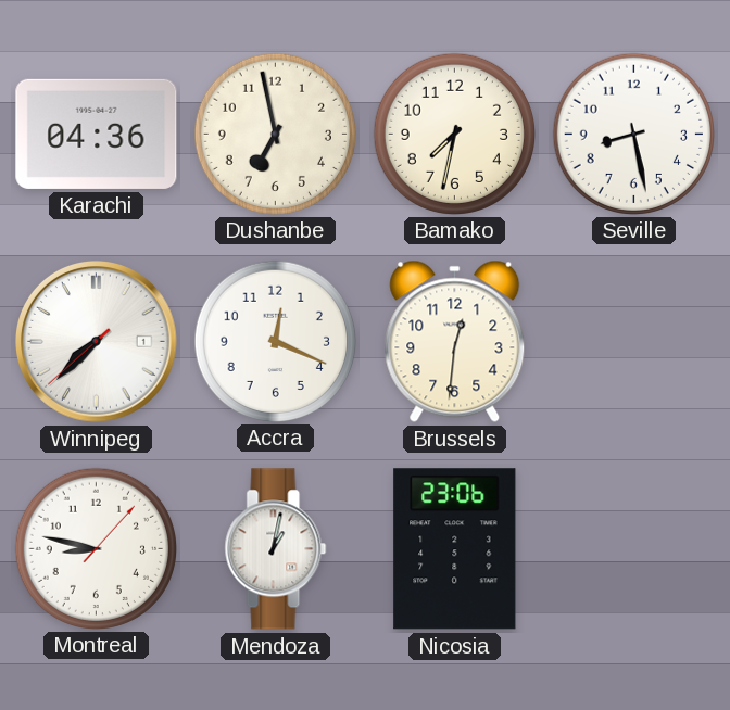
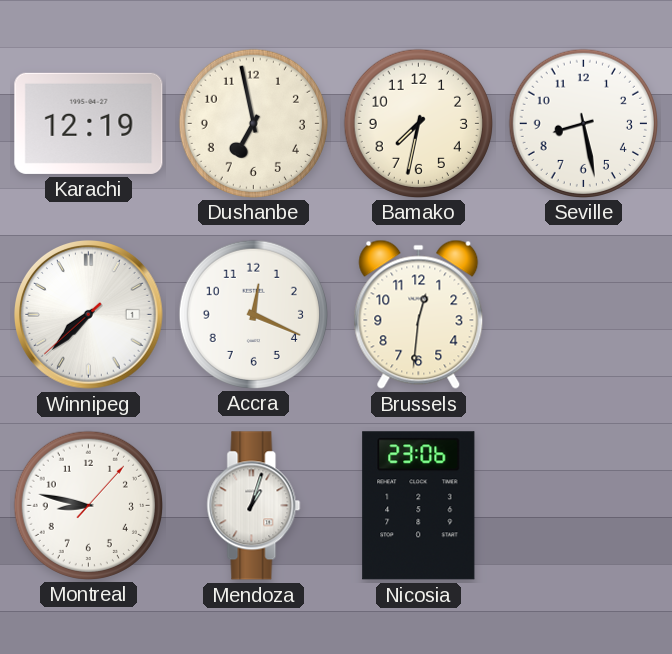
Karachi: 04:36 -> 12:19 (89, 123)
Mendoza: 1:02 -> 1:03 (254, 506)
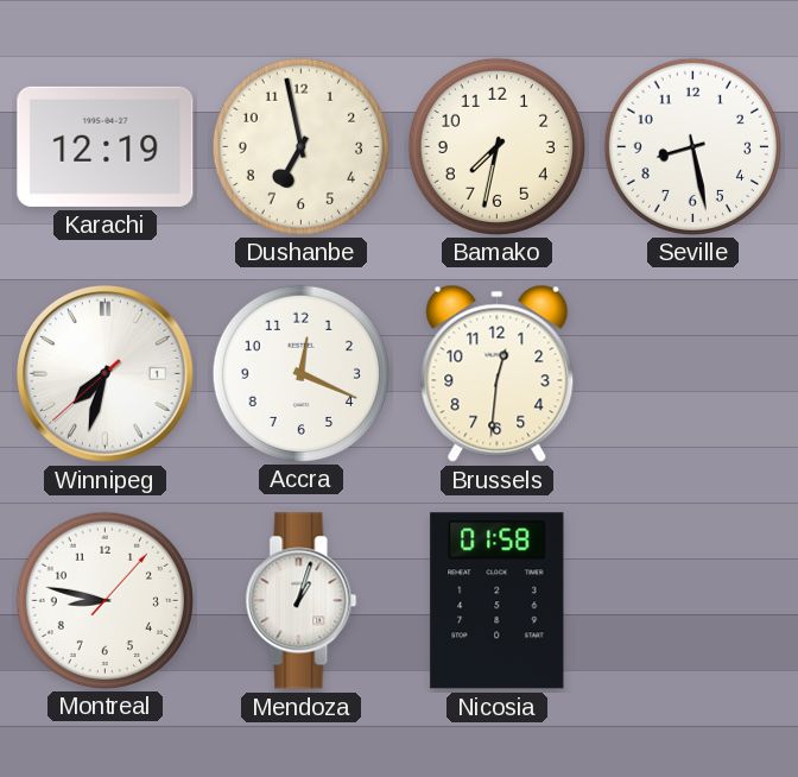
Winnipeg: 7:37 -> 7:32 (106, 374)
Nicosia: 23:06 -> 01:58 (498, 601)
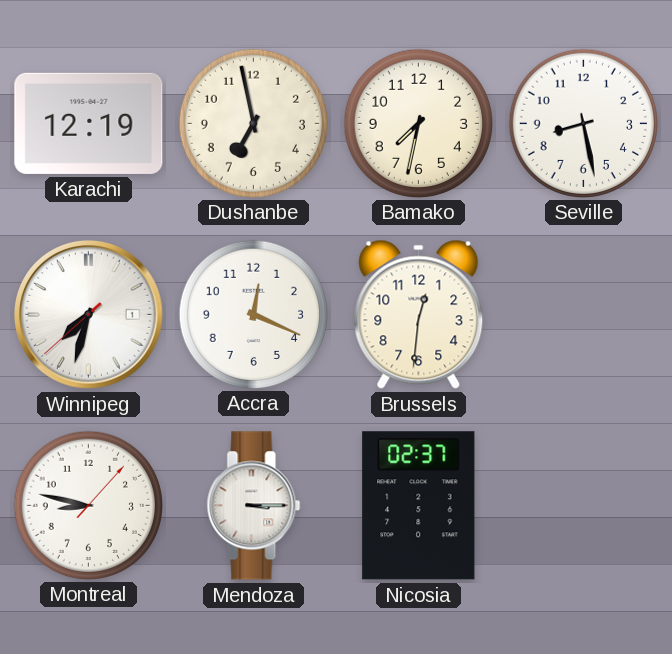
Mendoza: 1:03 -> 3:15 (254, 506)
Nicosia: 01:58 -> 02:37 (419, 506)
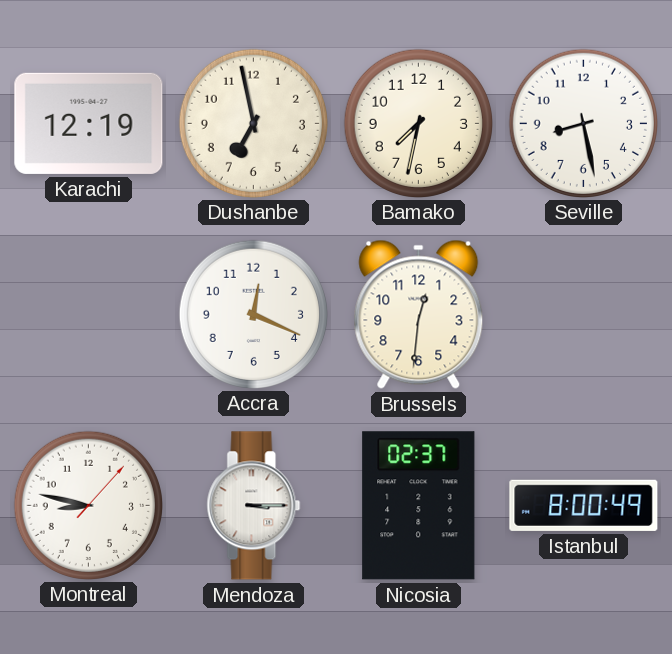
Winnipeg: 7:32 -> none (89, 315)
Istanbul: none -> 8:00 (584, 505)
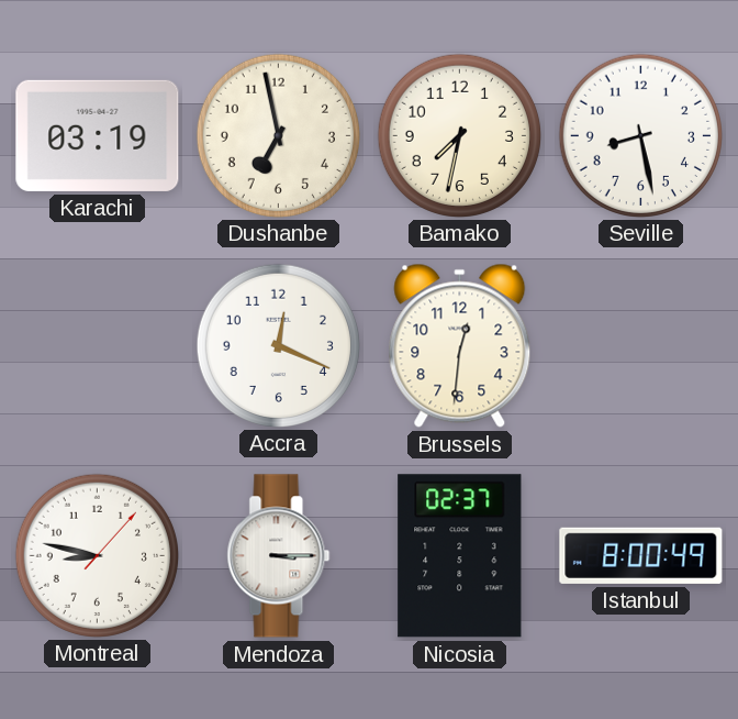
Karachi: 12:19 -> 03:19 (98, 135)
